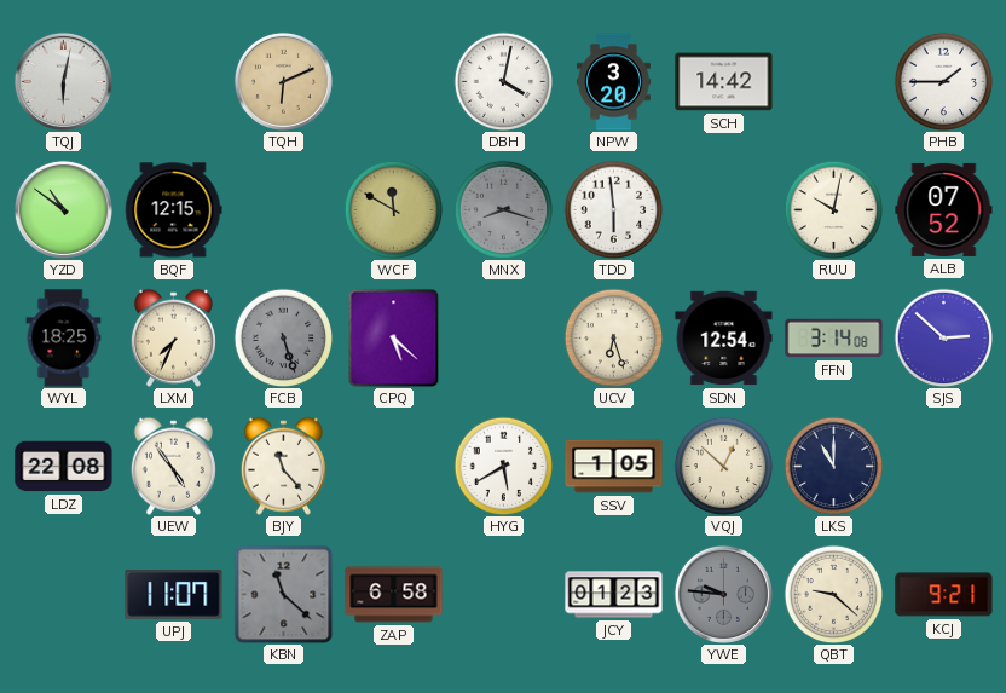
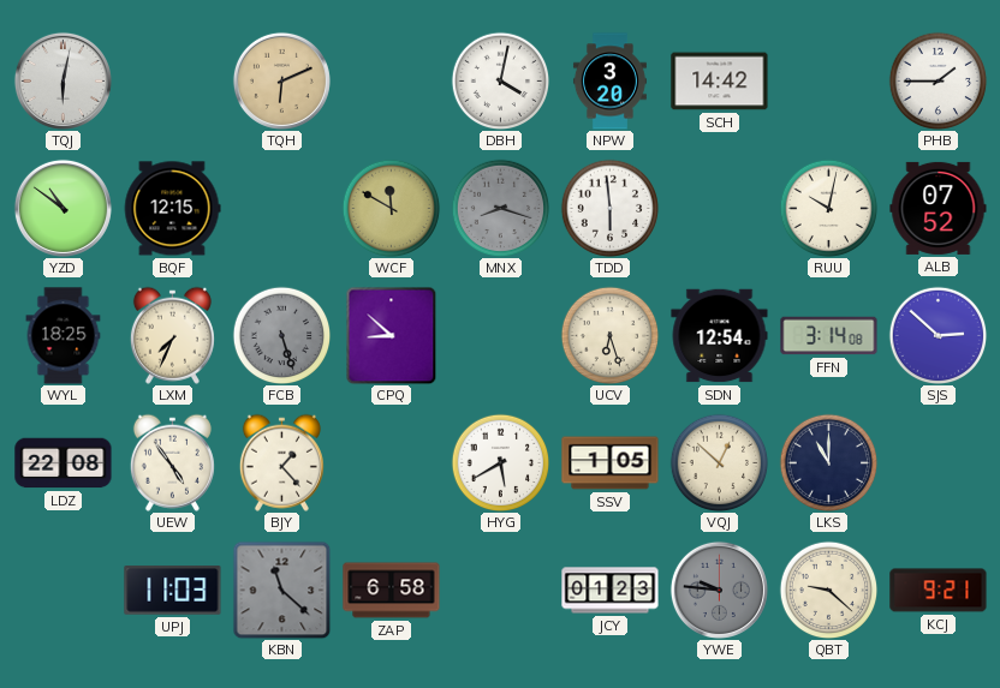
CPQ: 5:22 -> 8:52 (392, 335)
BJY: 11:23 -> 1:23 (281, 462)
UPJ: 11:07 -> 11:03 (173, 591)
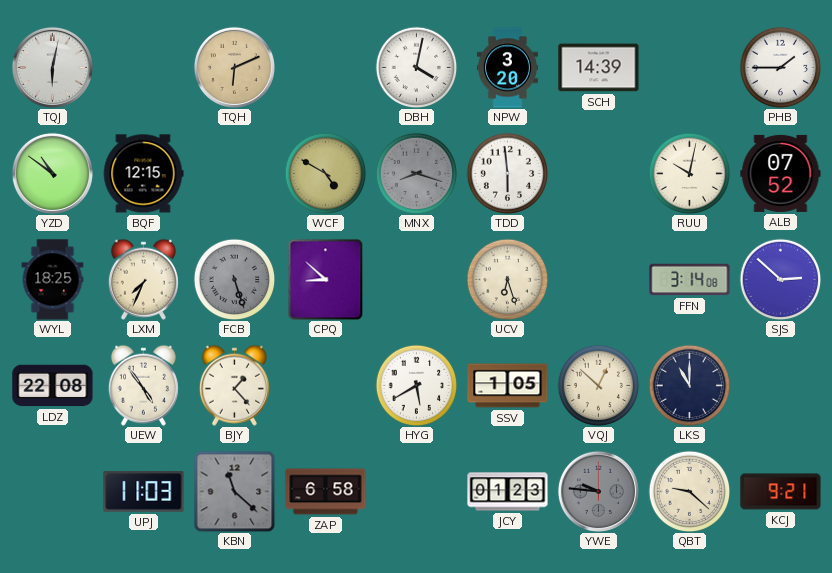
SCH: 14:42 -> 14:39 (599, 68)
WCF: 11:50 -> 4:50 (325, 173)
SDN: 12:54 -> none (720, 336)
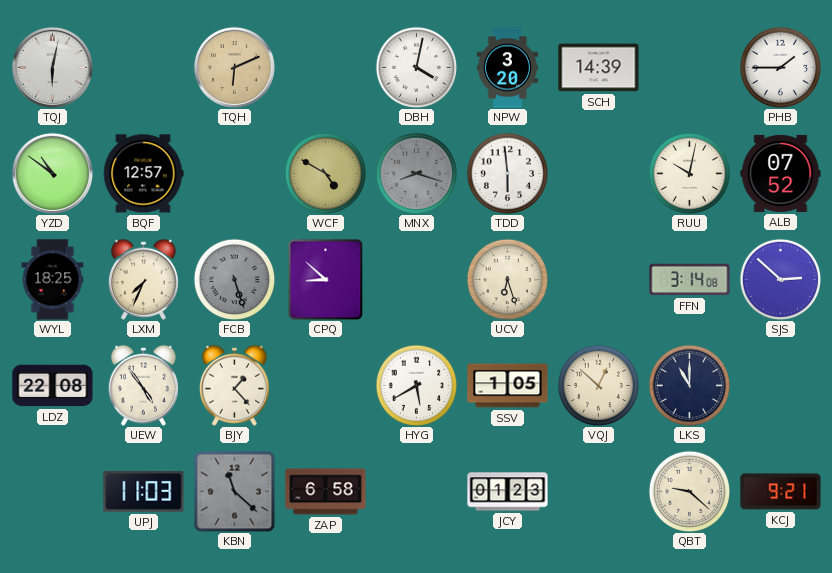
BQF: 12:15 -> 12:57 (143, 174)
YWE: 9:46 -> none (598, 491)
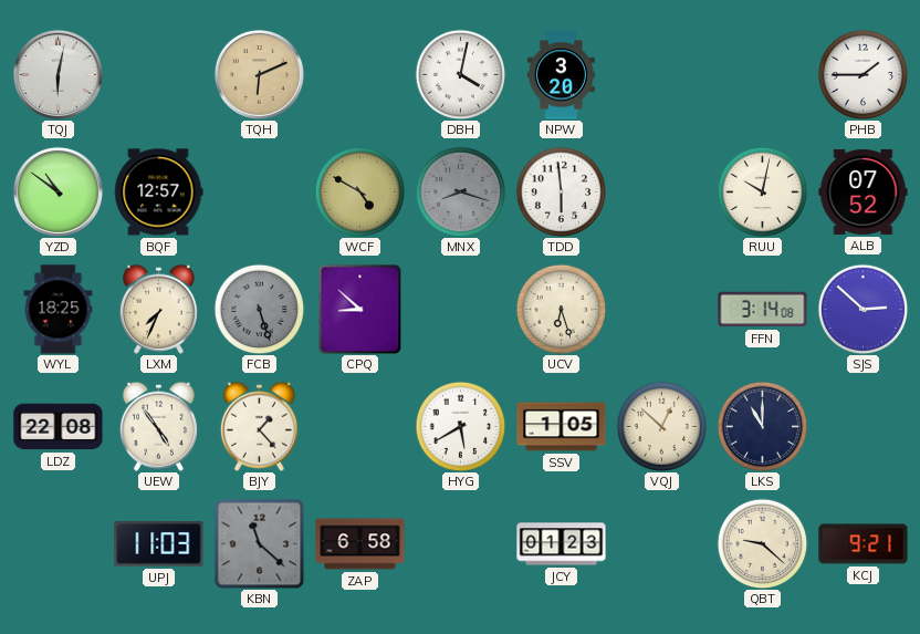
SCH: 14:39 -> none (599, 68)
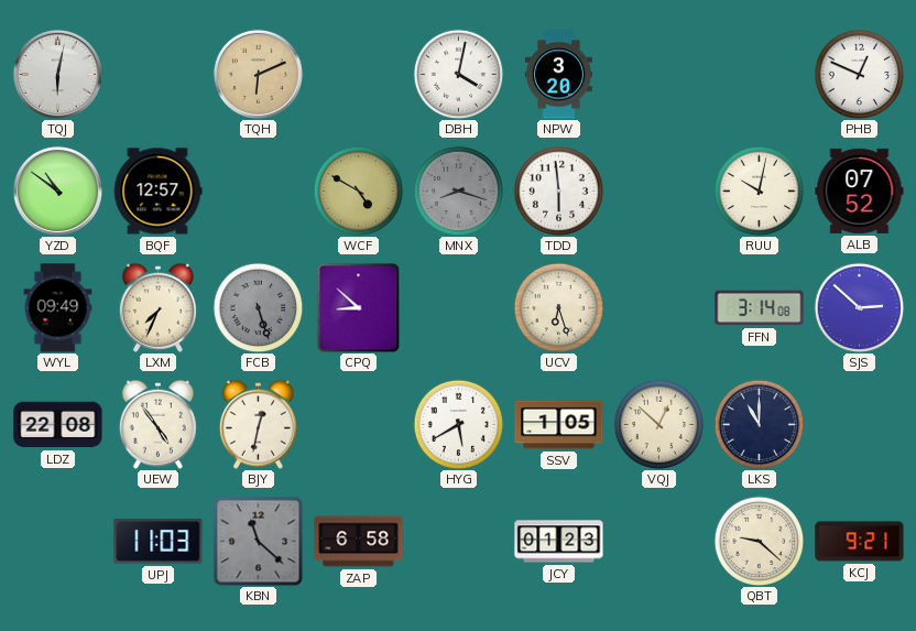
PHB: 1:45 -> 12:49 (859, 74)
WYL: 18:25 -> 09:49 (58, 308)
BJY: 1:23 -> 12:32 (258, 424)
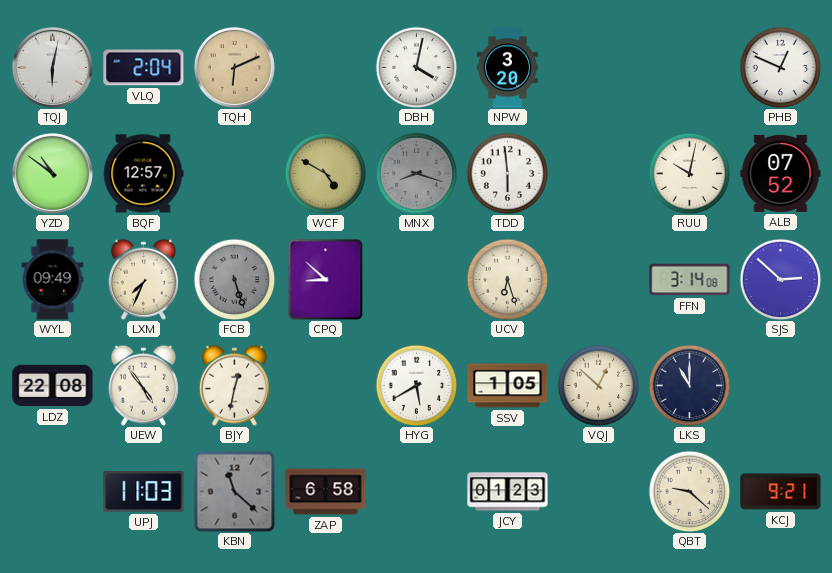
VLQ: none -> 2:04 (144, 68)
